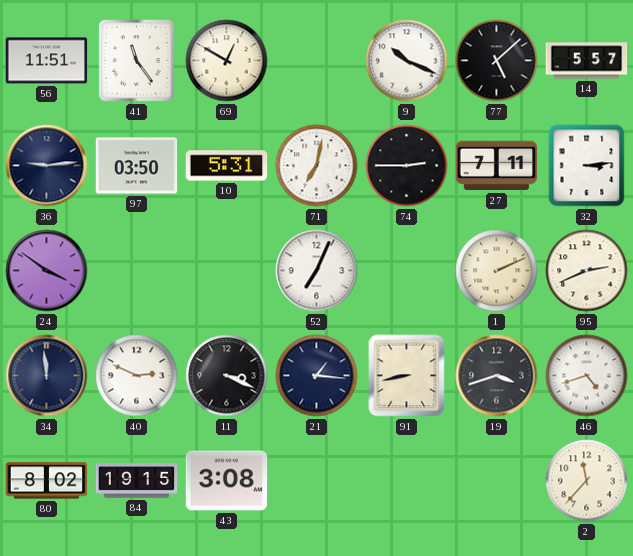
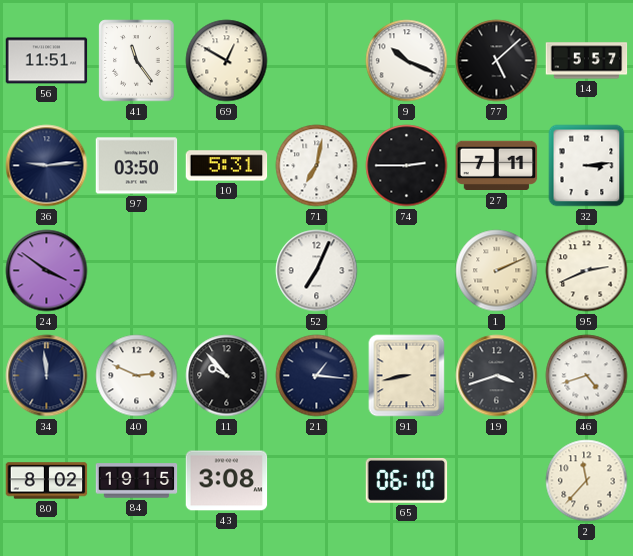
11: 3:19 -> 9:53 (227, 376)
65: none -> 06:10 (407, 481)
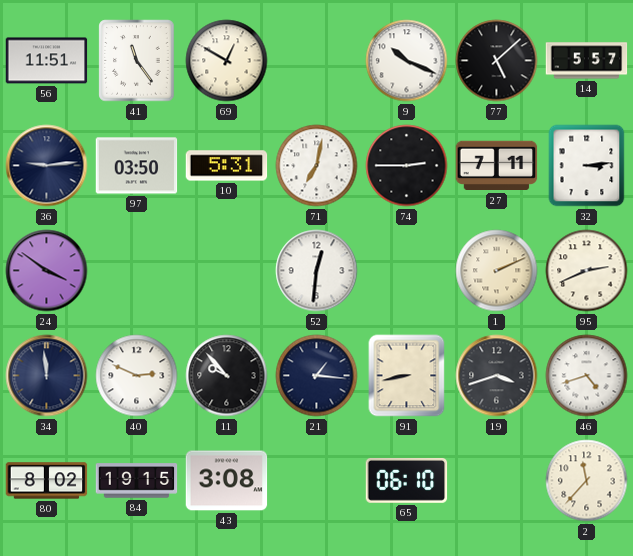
52: 7:04 -> 12:31 (317, 271)
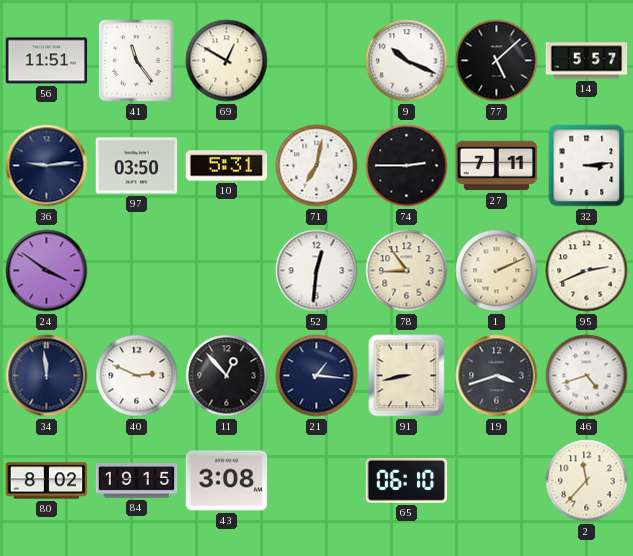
78: none -> 8:54 (407, 271)
11: 9:53 -> 12:53 (227, 376)
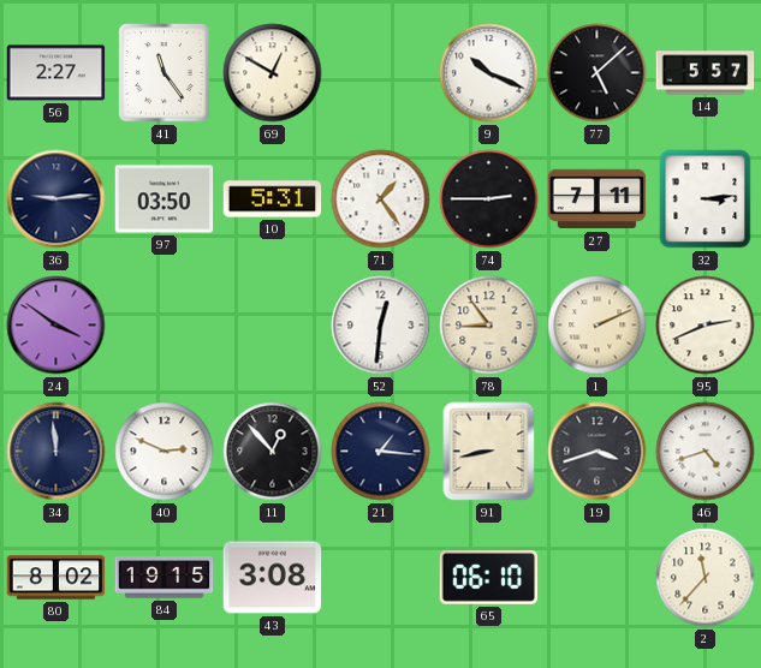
56: 11:51 -> 2:27 (57, 73)
71: 7:02 -> 1:24 (381, 199)
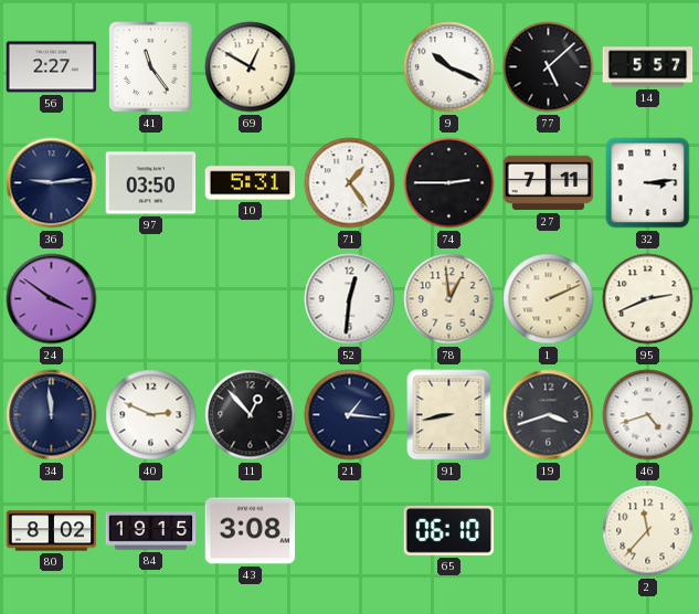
78: 8:54 -> 12:59 (449, 299)
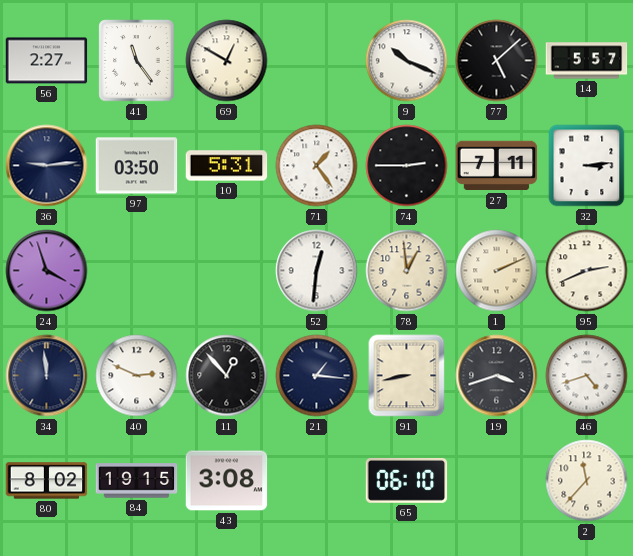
24: 3:51 -> 3:57 (47, 271)
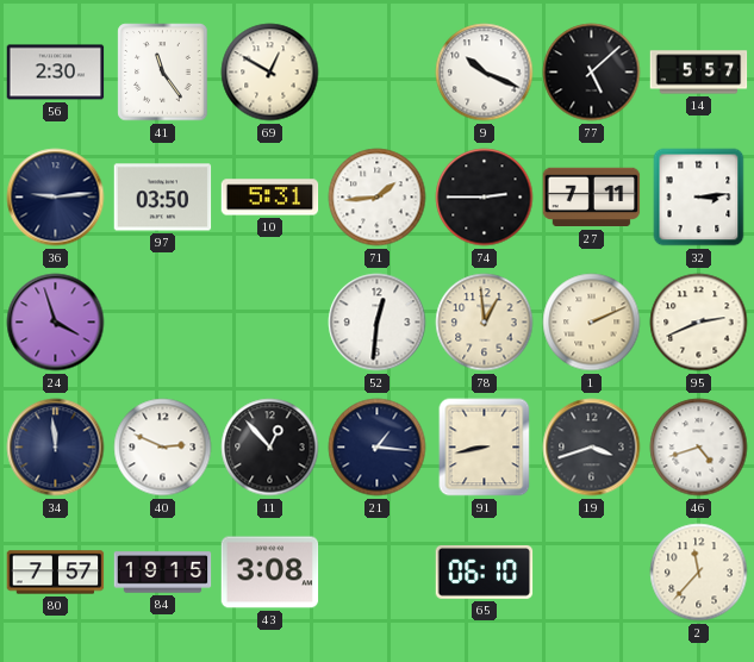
56: 2:27 -> 2:30 (56, 73)
71: 1:24 -> 1:44 (378, 198)
80: 8:02 -> 7:57 (56, 573)
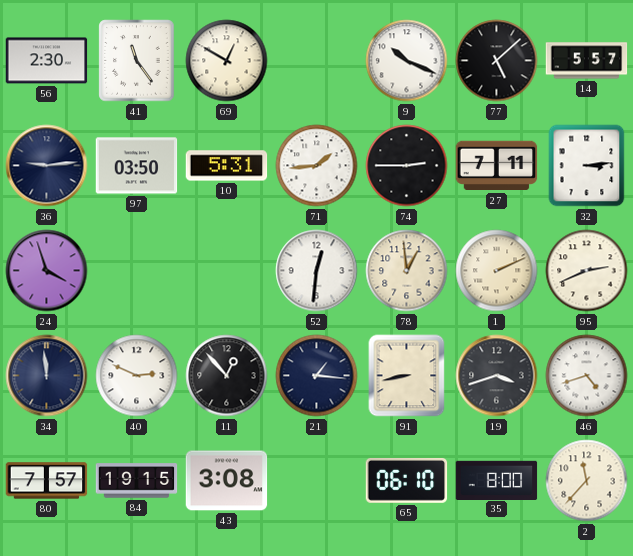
35: none -> 8:00 (497, 480)
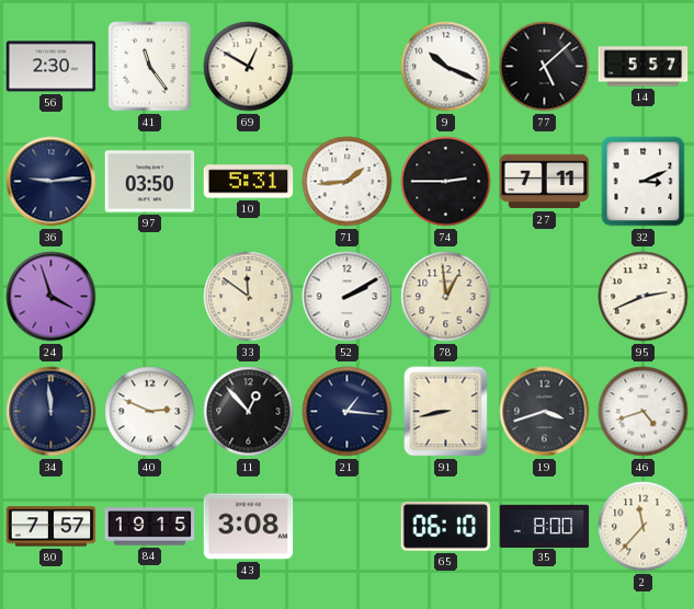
32: 3:14 -> 3:11 (644, 182)
33: none -> 11:51 (249, 297)
52: 12:31 -> 2:10 (348, 297)
1: 2:11 -> none (497, 271)
